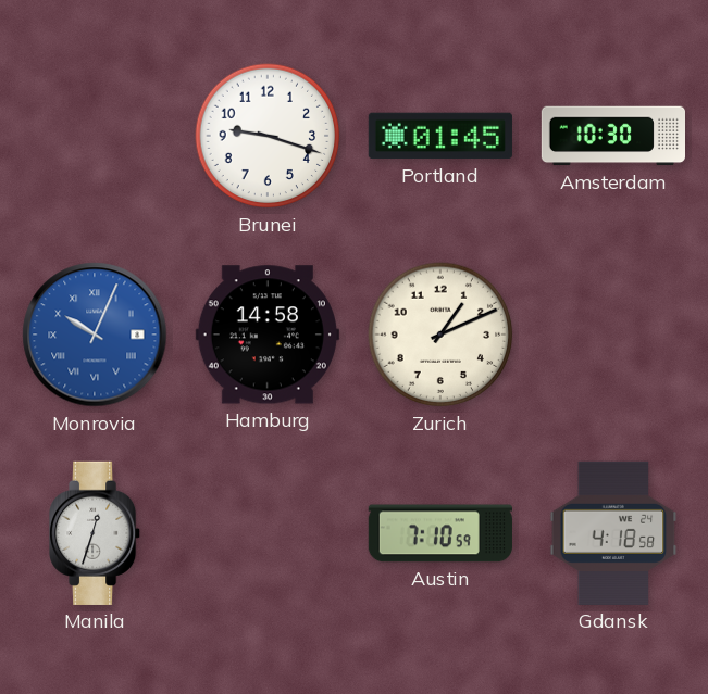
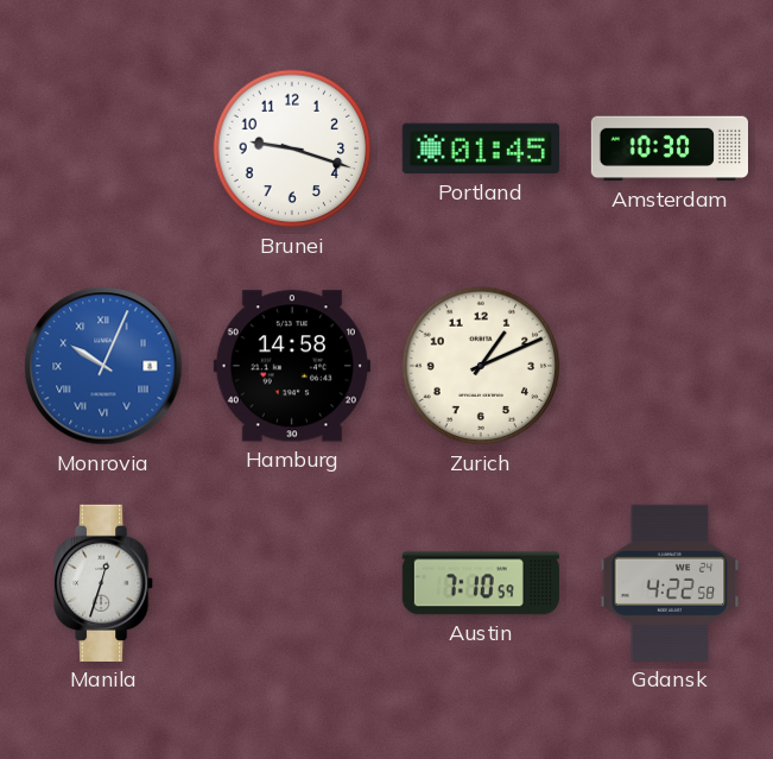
Gdansk: 4:18 -> 4:22 (670, 583)
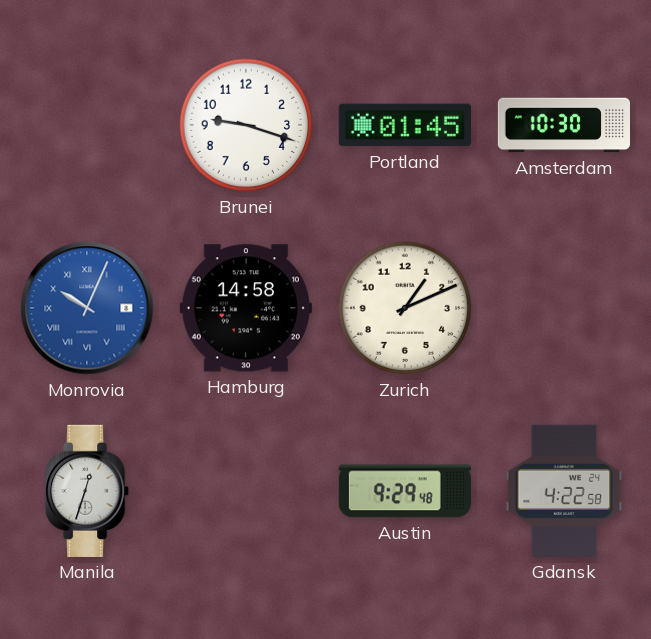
Austin: 7:10 -> 9:29 (405, 491)
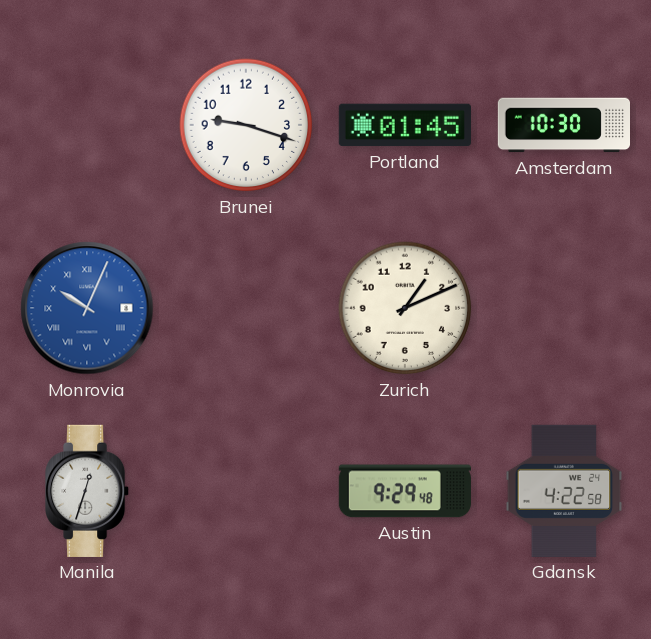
Hamburg: 14:58 -> none (246, 308)
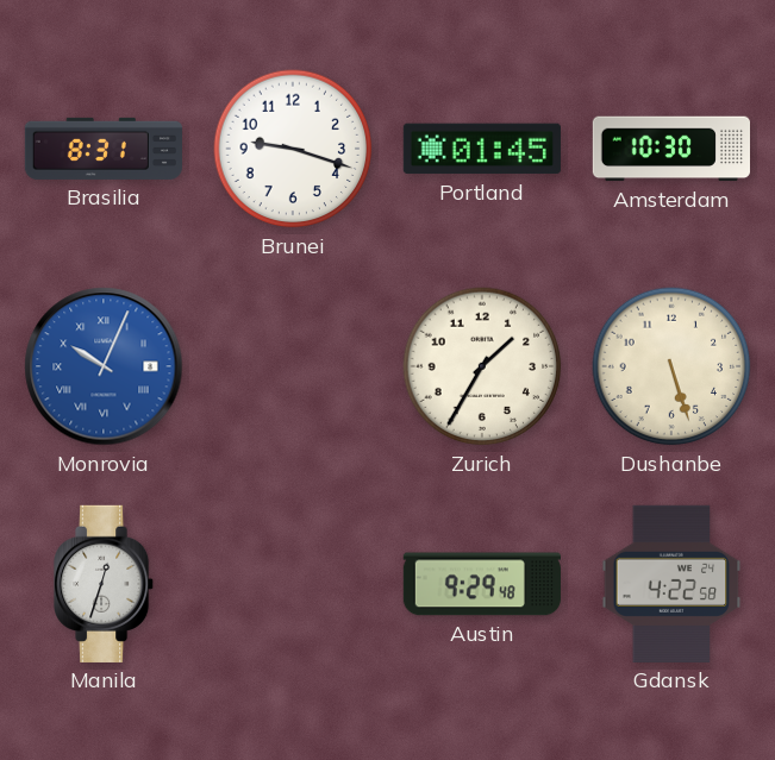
Brasilia: none -> 8:31 (102, 149)
Zurich: 1:11 -> 1:35 (482, 366)
Dushanbe: none -> 5:27 (671, 366)
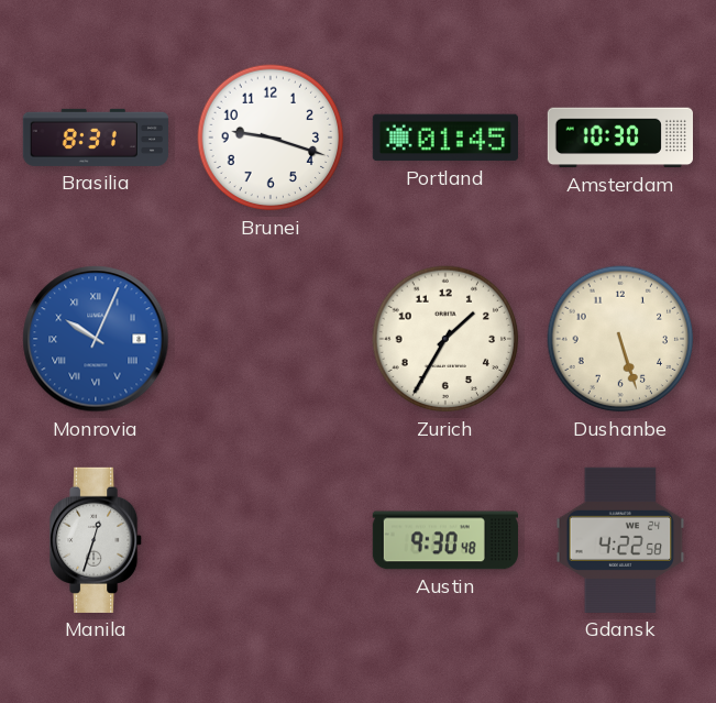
Austin: 9:29 -> 9:30 (445, 540)
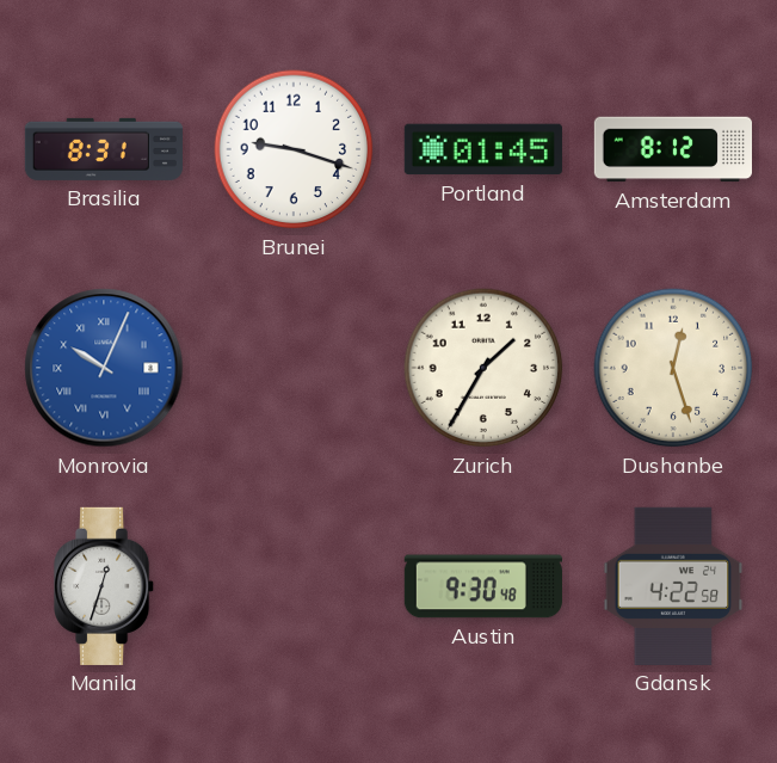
Amsterdam: 10:30 -> 8:12 (672, 149)
Dushanbe: 5:27 -> 12:27 (673, 368)
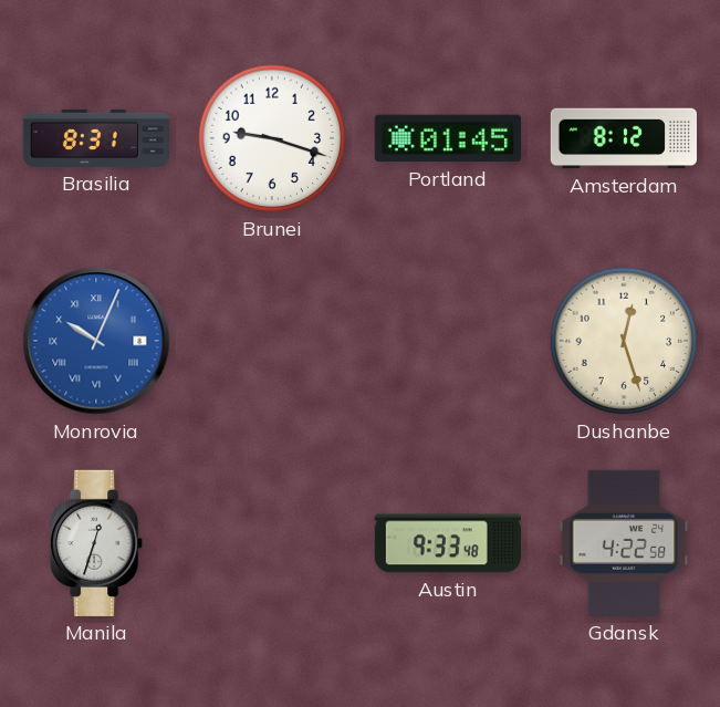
Zurich: 1:35 -> none (483, 368)
Austin: 9:30 -> 9:33 (448, 543)
